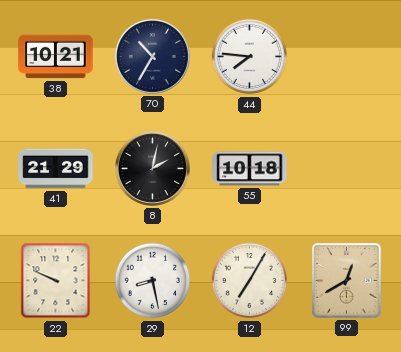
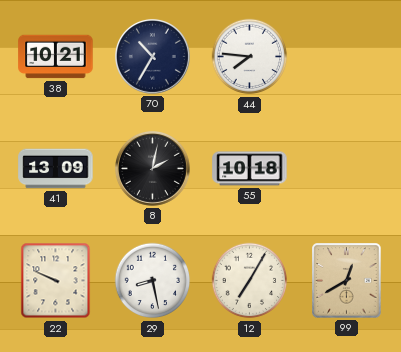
41: 21:29 -> 13:09 (56, 169)
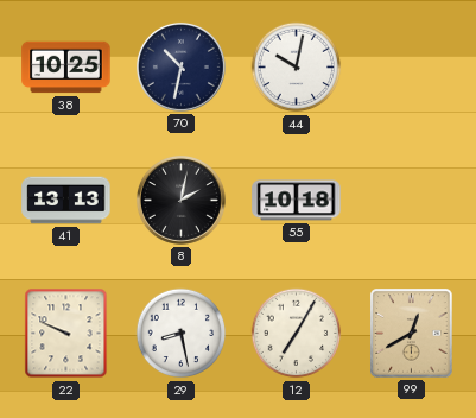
38: 10:21 -> 10:25 (66, 68)
70: 10:35 -> 10:32 (180, 66)
44: 7:46 -> 10:02 (297, 68)
41: 13:09 -> 13:13 (66, 201)
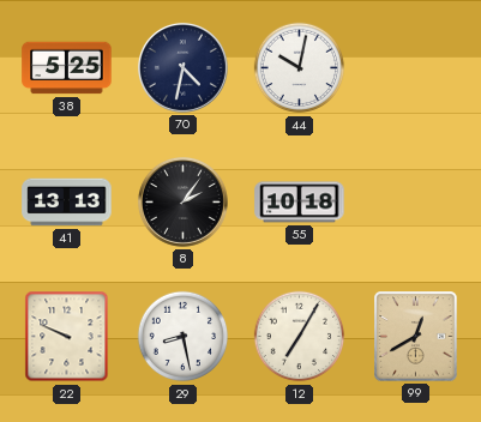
38: 10:25 -> 5:25 (67, 68)
70: 10:32 -> 4:32 (182, 67)
8: 2:02 -> 2:06 (182, 201)
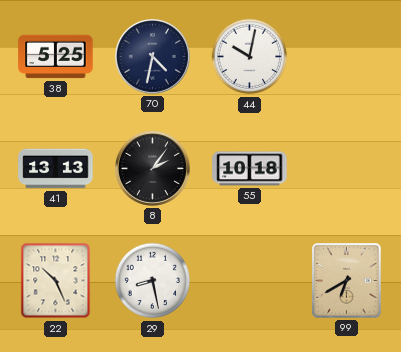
22: 9:49 -> 10:26 (56, 281)
12: 7:05 -> none (300, 337)
99: 12:40 -> 6:40 (347, 281)
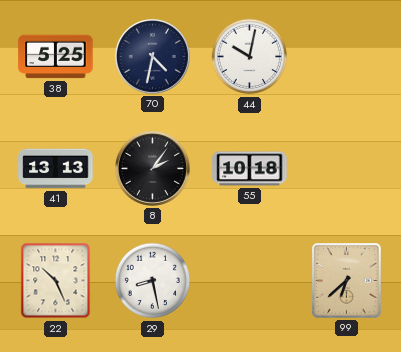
99: 6:40 -> 6:38 (347, 281)
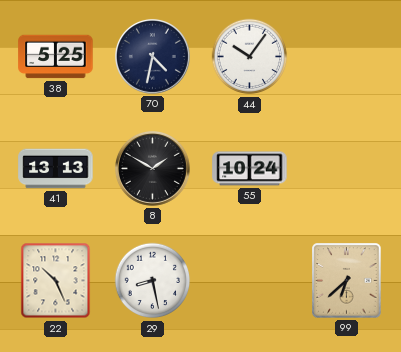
44: 10:02 -> 10:06 (250, 57)
8: 2:06 -> 1:50 (152, 168)
55: 10:18 -> 10:24 (250, 169)
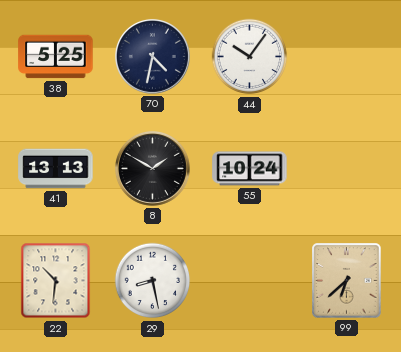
22: 10:26 -> 10:31 (56, 281)
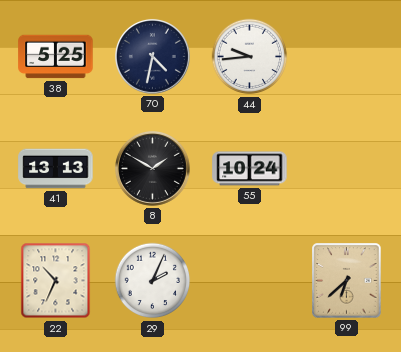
44: 10:06 -> 9:44 (250, 57)
22: 10:31 -> 10:34 (56, 281)
29: 8:28 -> 2:04 (153, 281)
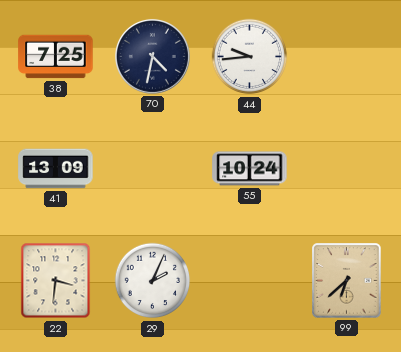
38: 5:25 -> 7:25 (56, 57)
41: 13:13 -> 13:09 (56, 169)
8: 1:50 -> none (152, 168)
22: 10:34 -> 3:31 (56, 281)
